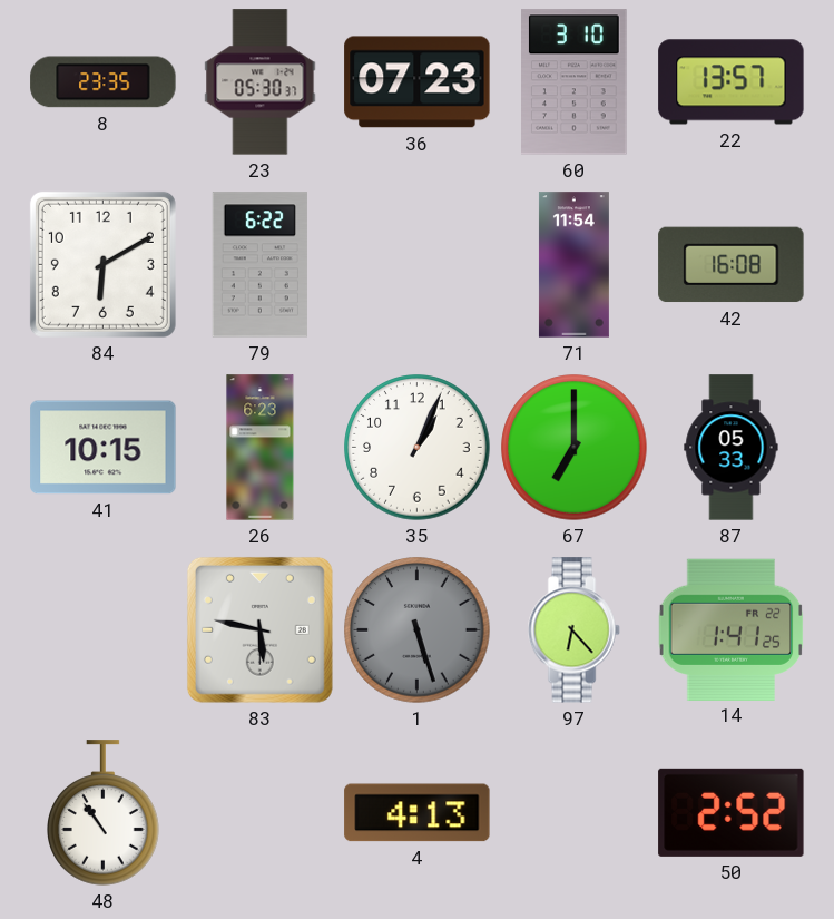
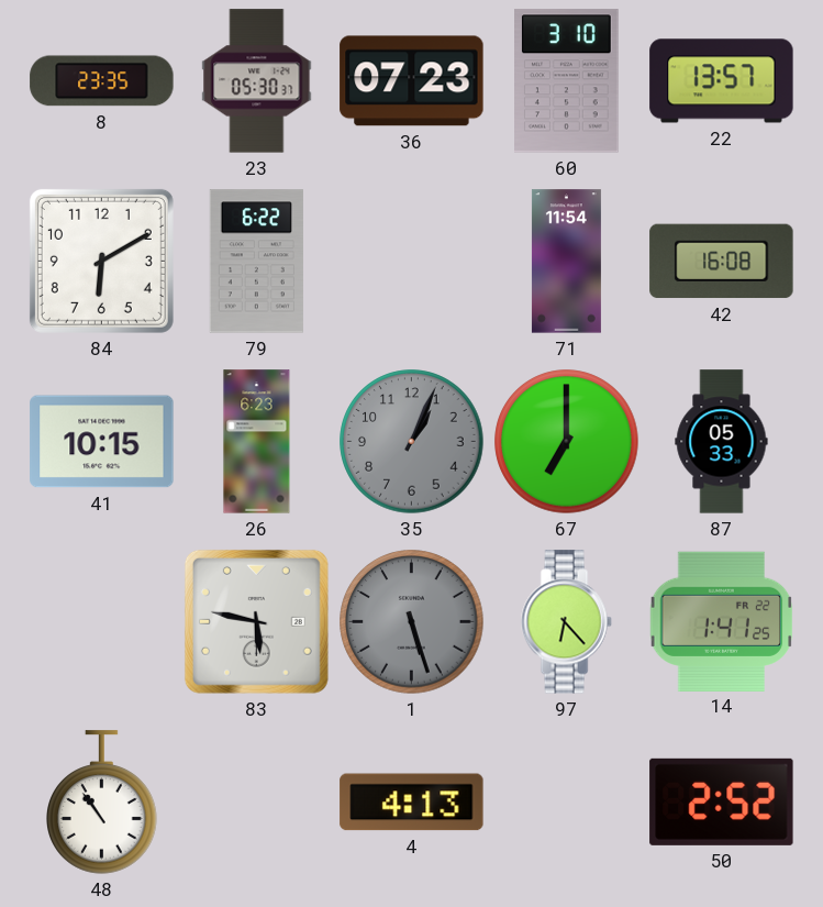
35 dial: white -> grey (412, 442)
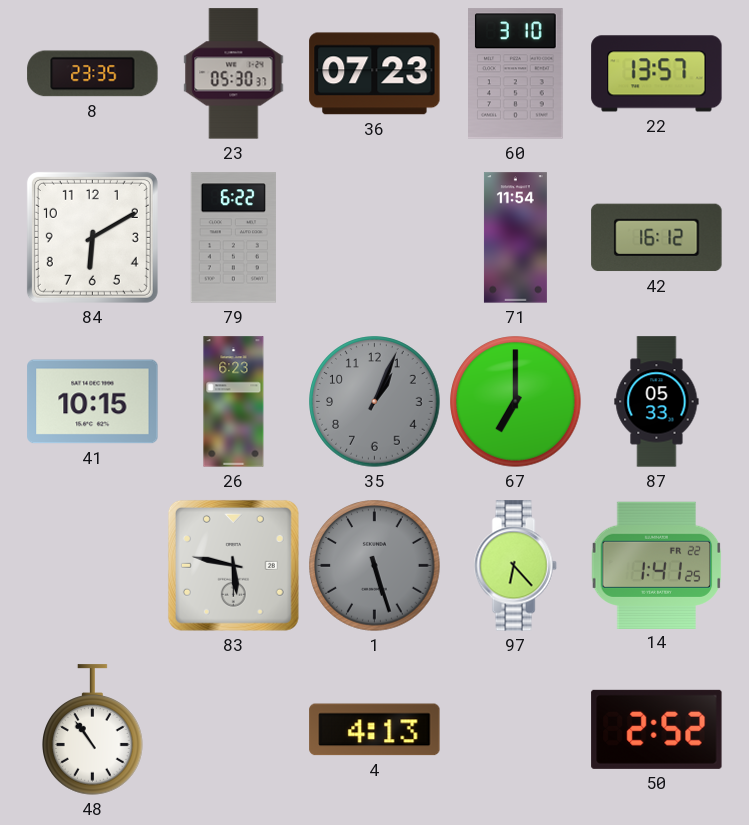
42: 16:08 -> 16:12 (657, 238)
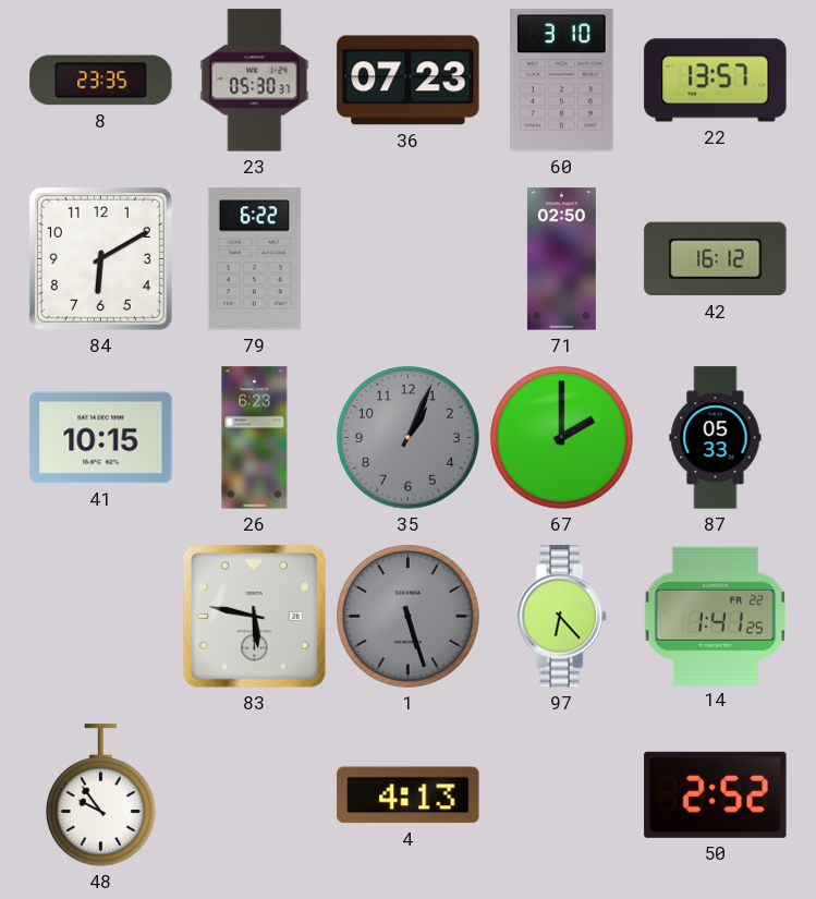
71: 11:54 -> 02:50 (561, 259)
67: 7:00 -> 2:00 (562, 438)
48: 10:54 -> 9:54 (101, 795)
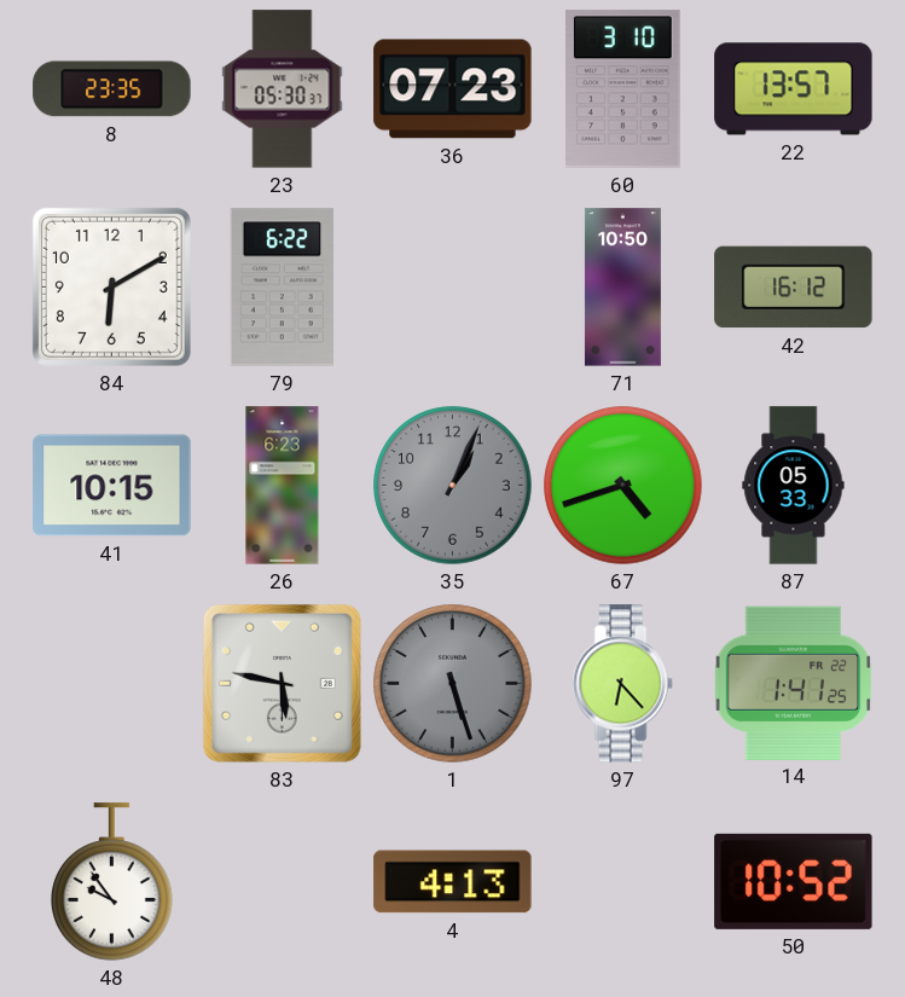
71: 02:50 -> 10:50 (622, 288)
67: 2:00 -> 4:42 (623, 486)
50: 2:52 -> 10:52 (794, 881)
